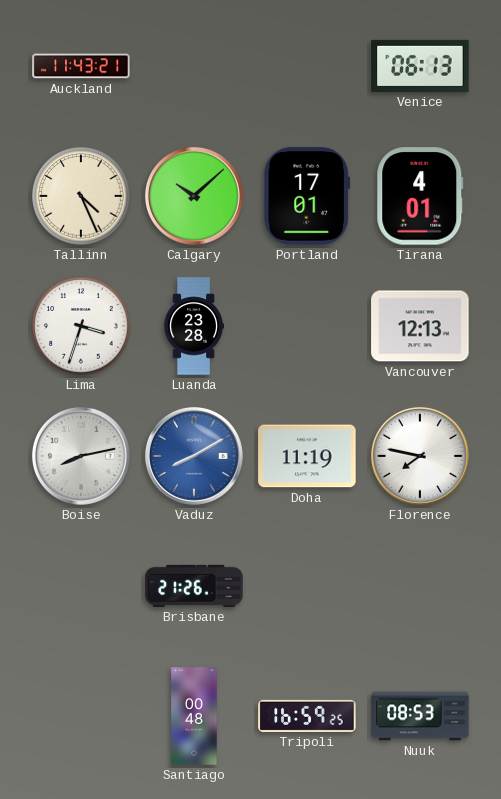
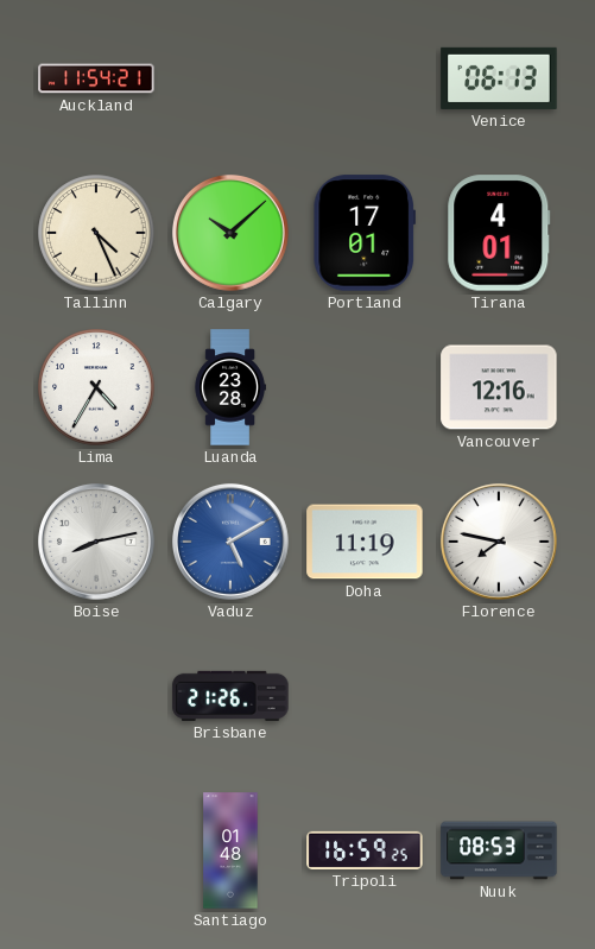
Auckland: 11:43 -> 11:54 (96, 78)
Lima: 3:33 -> 4:35 (96, 387)
Vancouver: 12:13 -> 12:16 (499, 387)
Vaduz: 8:10 -> 5:10 (230, 542)
Santiago: 00:48 -> 01:48 (230, 850)
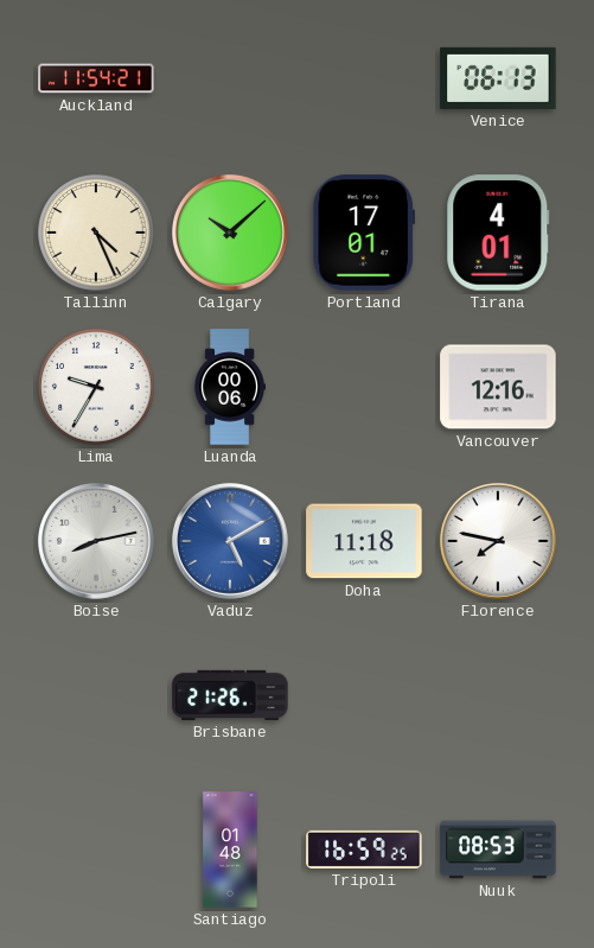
Lima: 4:35 -> 9:35 (96, 387)
Luanda: 23:28 -> 00:06 (230, 387)
Doha: 11:19 -> 11:18 (364, 541)
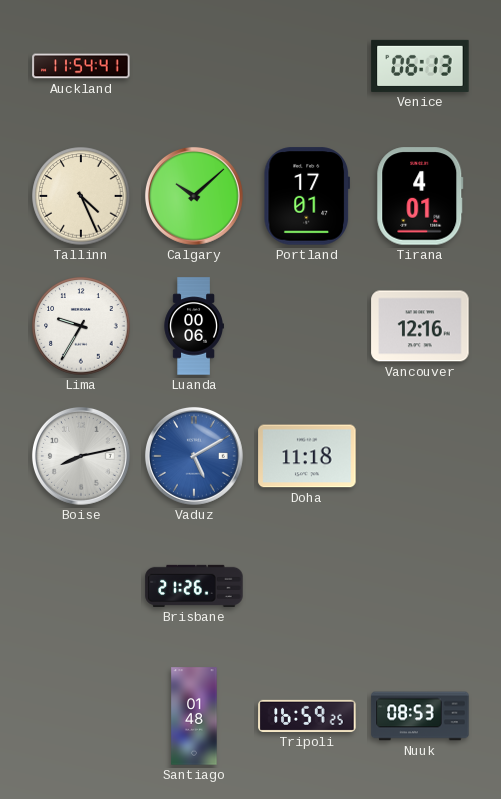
Auckland: 11:54:21 -> 11:54:41 (81, 66)
Florence: 7:47 -> none (498, 541)
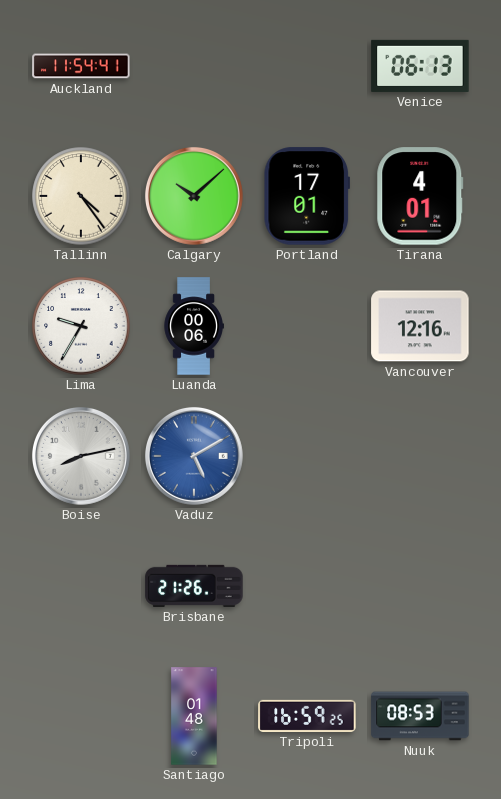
Tallinn: 4:26 -> 4:24 (81, 196)
Doha: 11:18 -> none (307, 456)
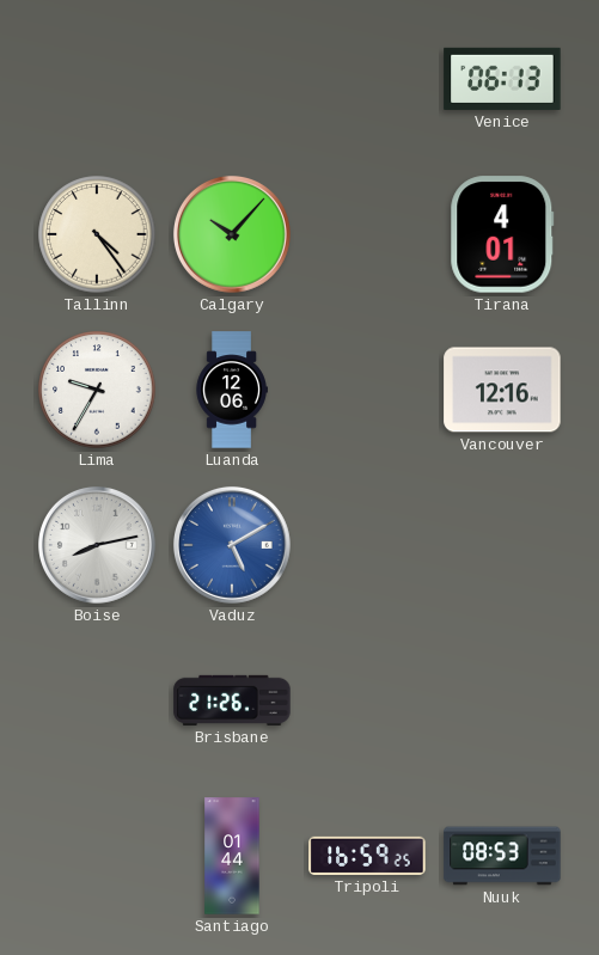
Auckland: 11:54 -> none (81, 66)
Calgary: 10:08 -> 10:07 (232, 234)
Portland: 17:01 -> none (306, 196)
Luanda: 00:06 -> 12:06 (232, 390)
Santiago: 01:48 -> 01:44 (232, 856)
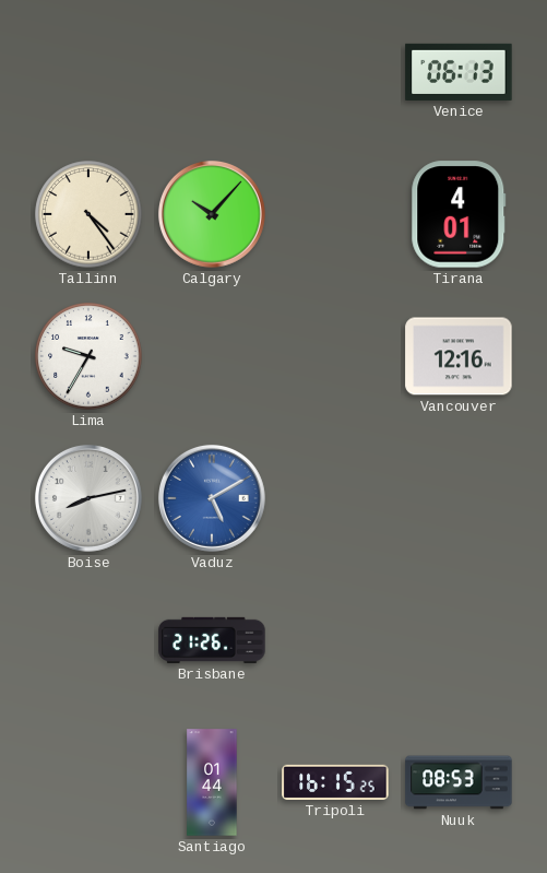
Luanda: 12:06 -> none (232, 390)
Tripoli: 16:59 -> 16:15 (335, 782)
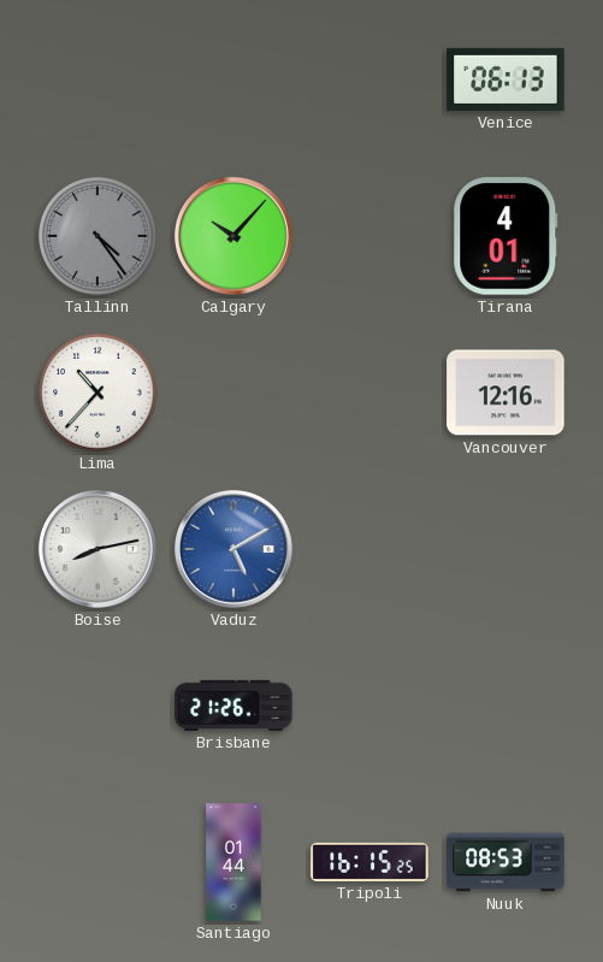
Tallinn dial: cream -> grey (97, 236)
Lima: 9:35 -> 10:37 (97, 393)
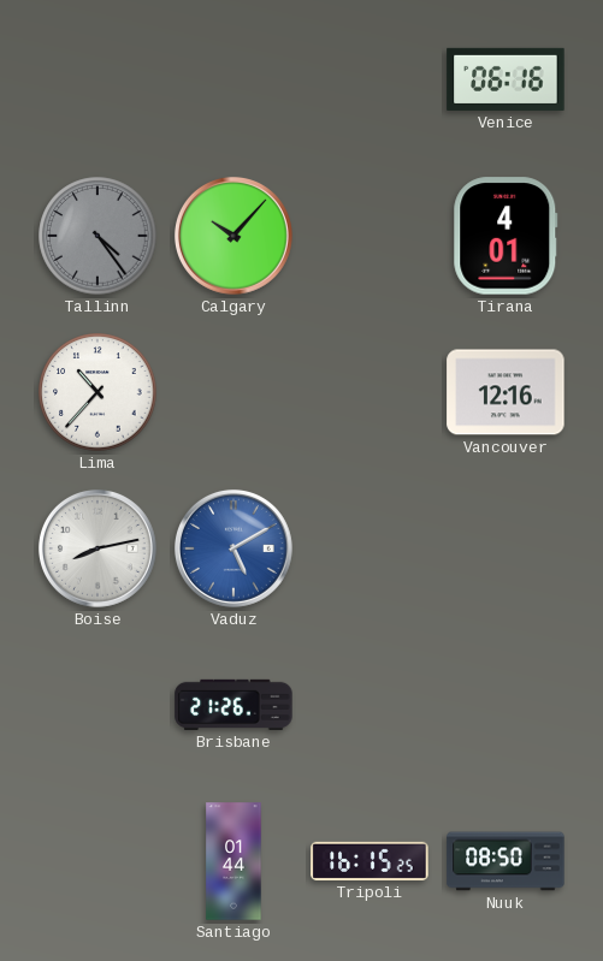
Venice: 06:13 -> 06:16 (506, 79)
Nuuk: 08:53 -> 08:50 (506, 861)
